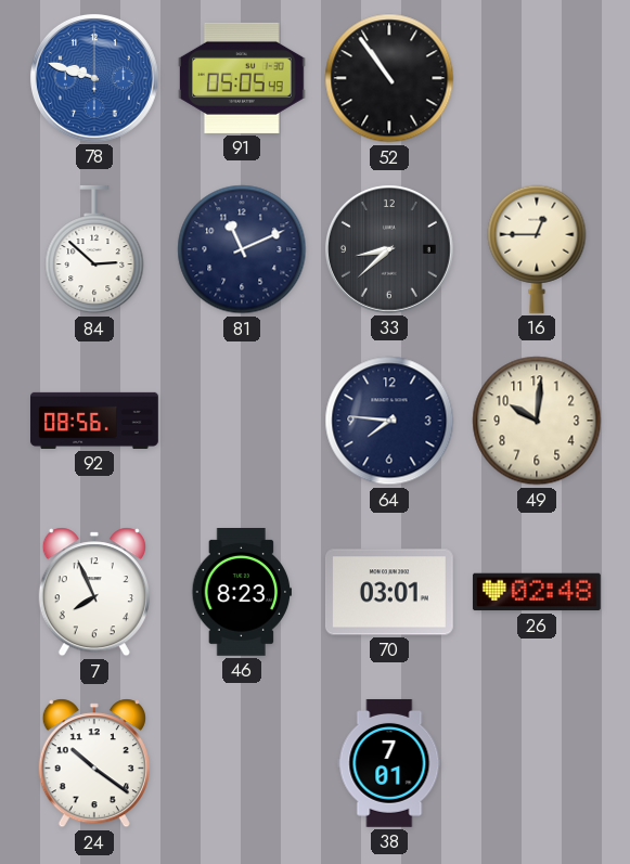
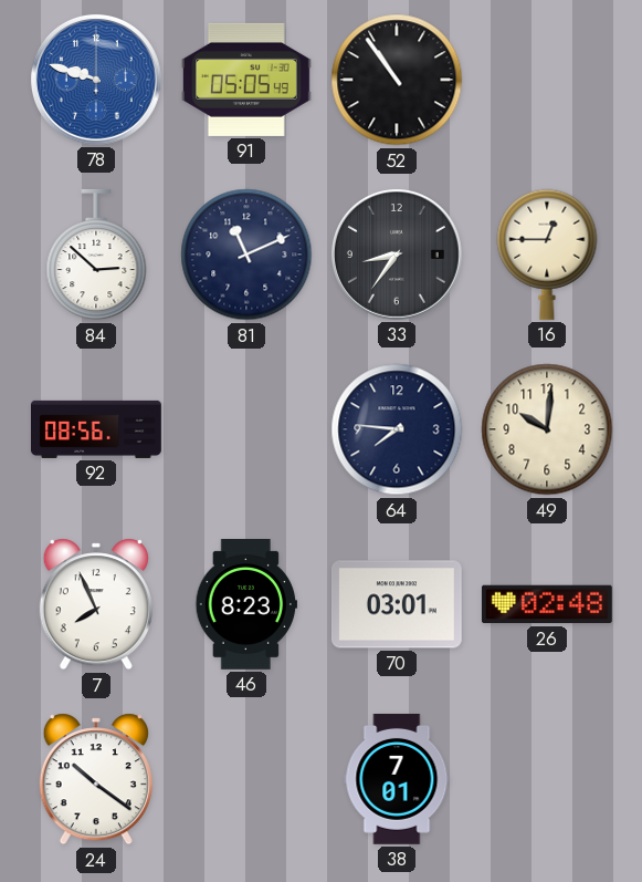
33: 8:38 -> 8:36 (397, 255)
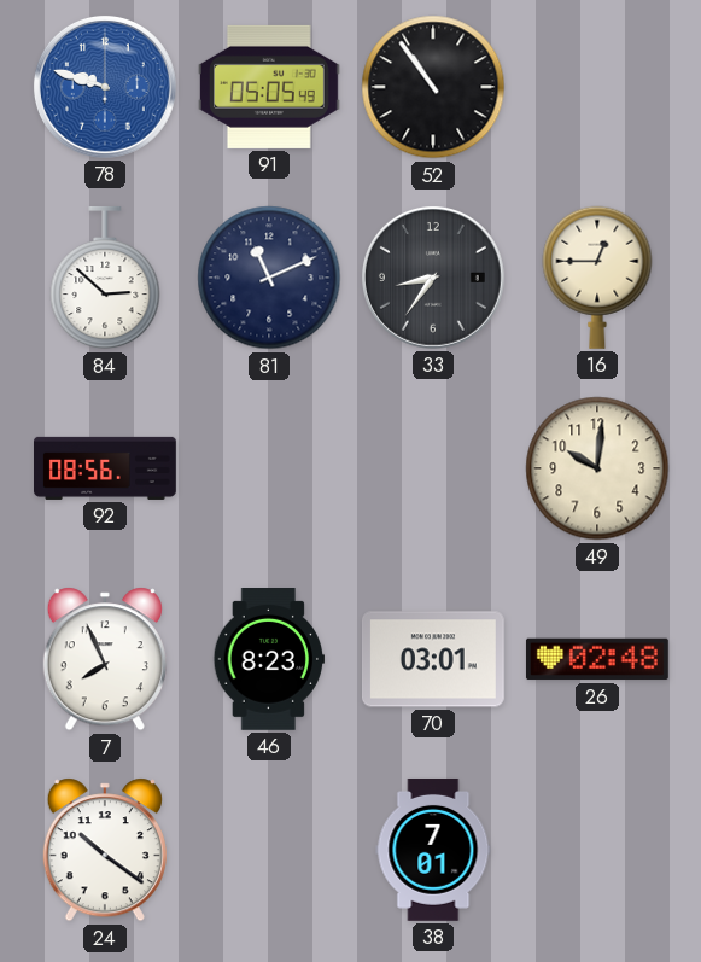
64: 7:46 -> none (397, 429)
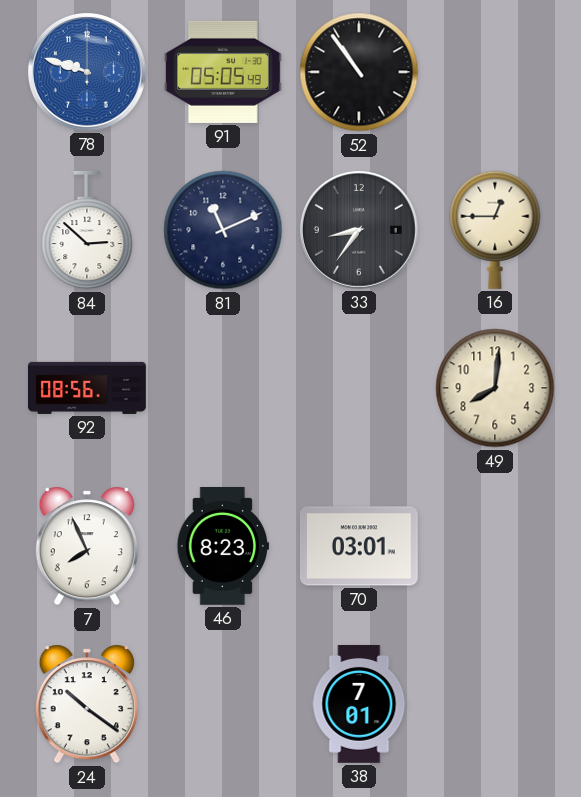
49: 10:01 -> 8:01 (495, 388)
26: 02:48 -> none (597, 659)
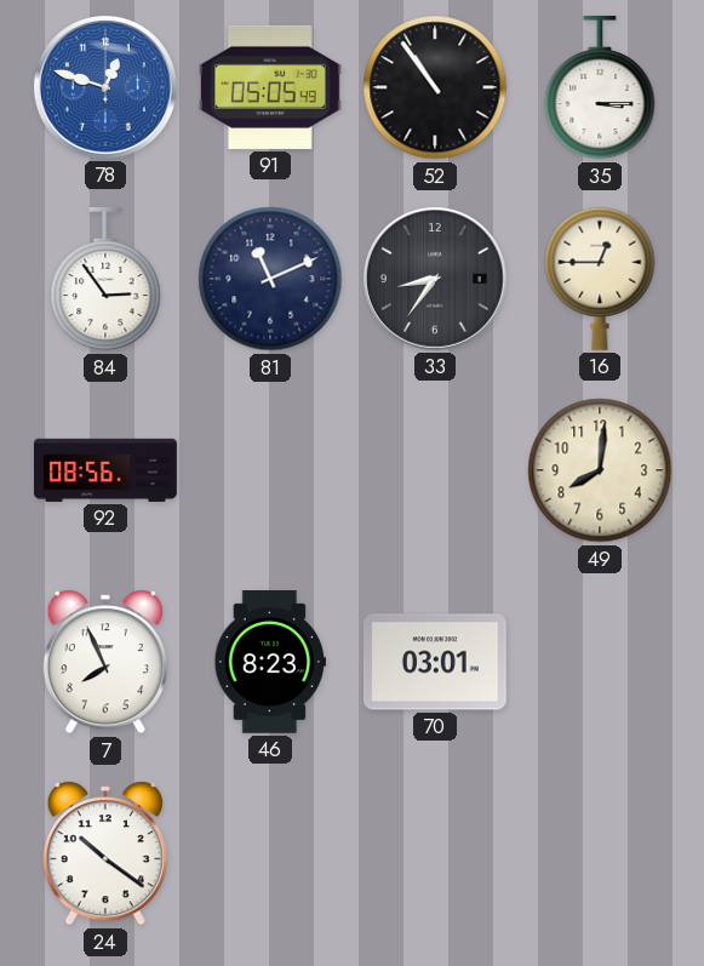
78: 9:48 -> 12:48 (105, 87)
35: none -> 3:15 (600, 87)
84: 2:52 -> 2:54 (105, 279)
38: 7:01 -> none (359, 704)
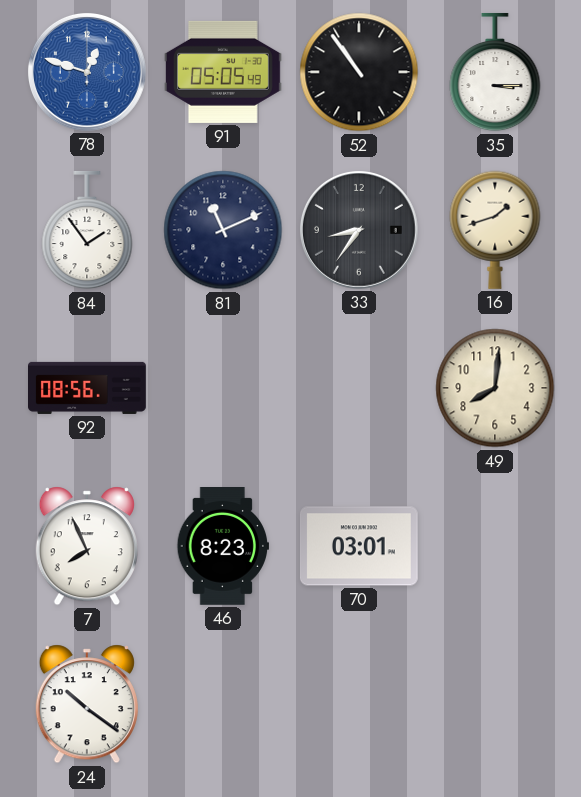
84: 2:54 -> 1:54 (87, 230)
16: 12:45 -> 1:42 (495, 230)
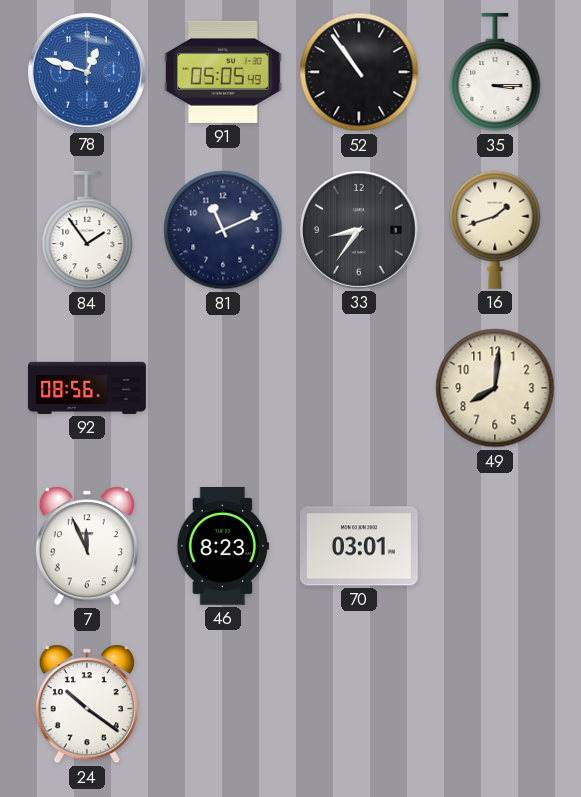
7: 7:56 -> 11:56 (87, 546)
